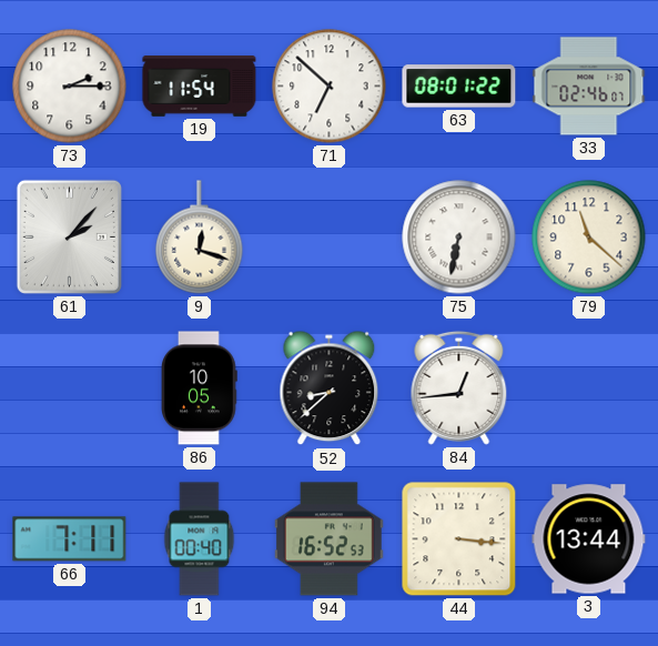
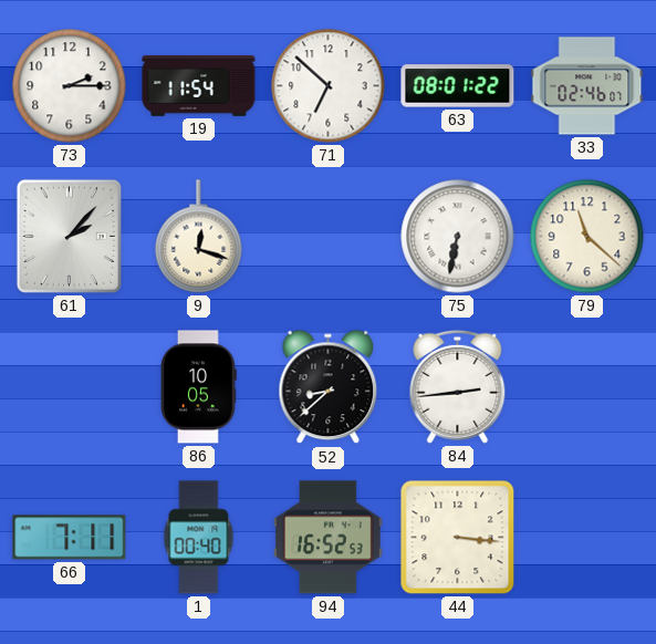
84: 12:44 -> 2:44 (458, 386)
3: 13:44 -> none (589, 539)
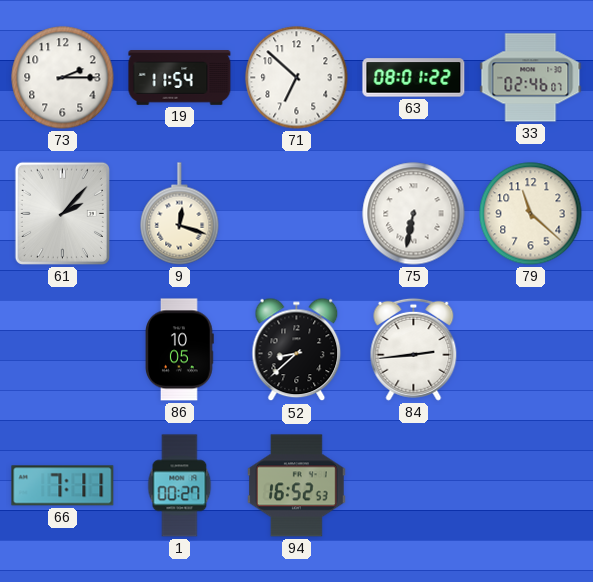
1: 00:40 -> 00:27 (180, 486)
44: 3:16 -> none (458, 538)
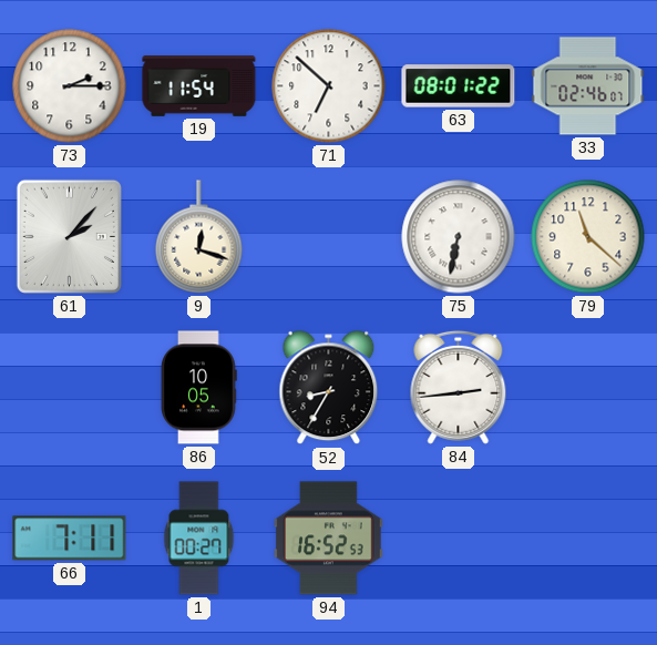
52: 8:38 -> 8:35 (329, 388)
